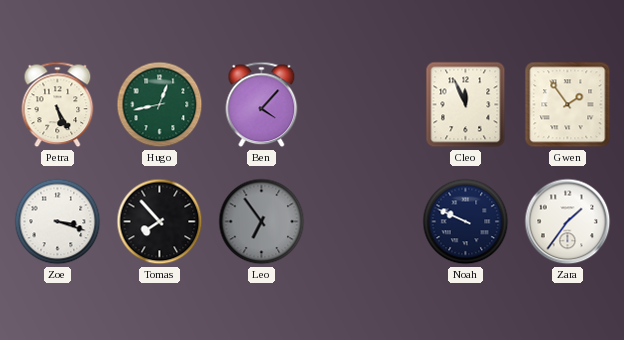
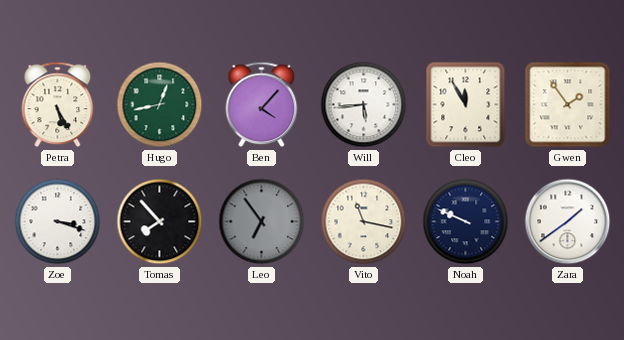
Will: none -> 5:44 (364, 105)
Cleo: 11:56 -> 11:55 (466, 105)
Vito: none -> 11:17 (364, 222)
Zara: 1:36 -> 1:39 (568, 222)
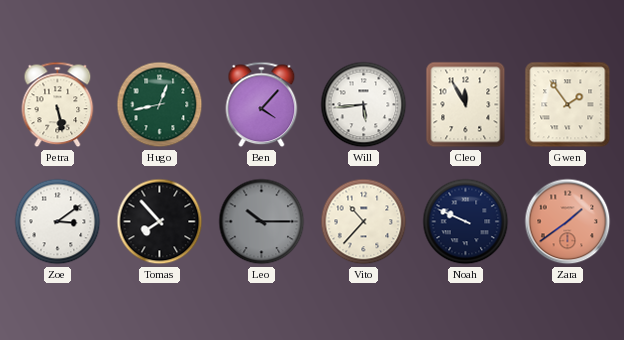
Petra: 5:25 -> 5:28 (58, 105)
Zoe: 3:18 -> 3:09 (58, 222)
Leo: 6:54 -> 10:15 (262, 222)
Vito: 11:17 -> 10:37 (364, 222)
Zara dial: white -> salmon (568, 222)
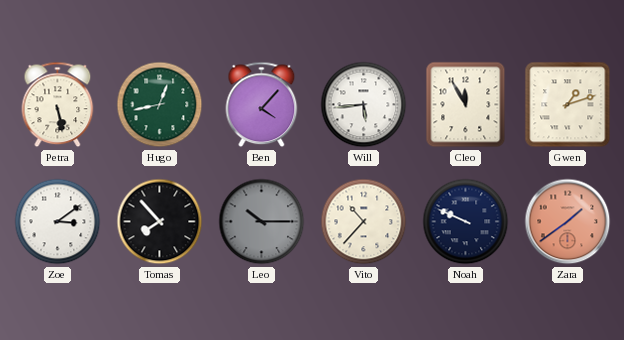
Gwen: 1:54 -> 1:12 (568, 105)
